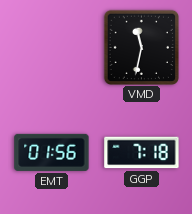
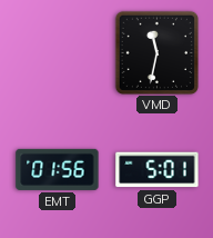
GGP: 7:18 -> 5:01 (158, 170)
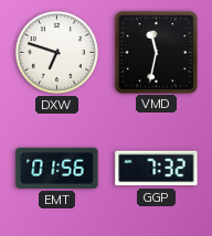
DXW: none -> 6:48 (56, 52)
GGP: 5:01 -> 7:32 (157, 169)
